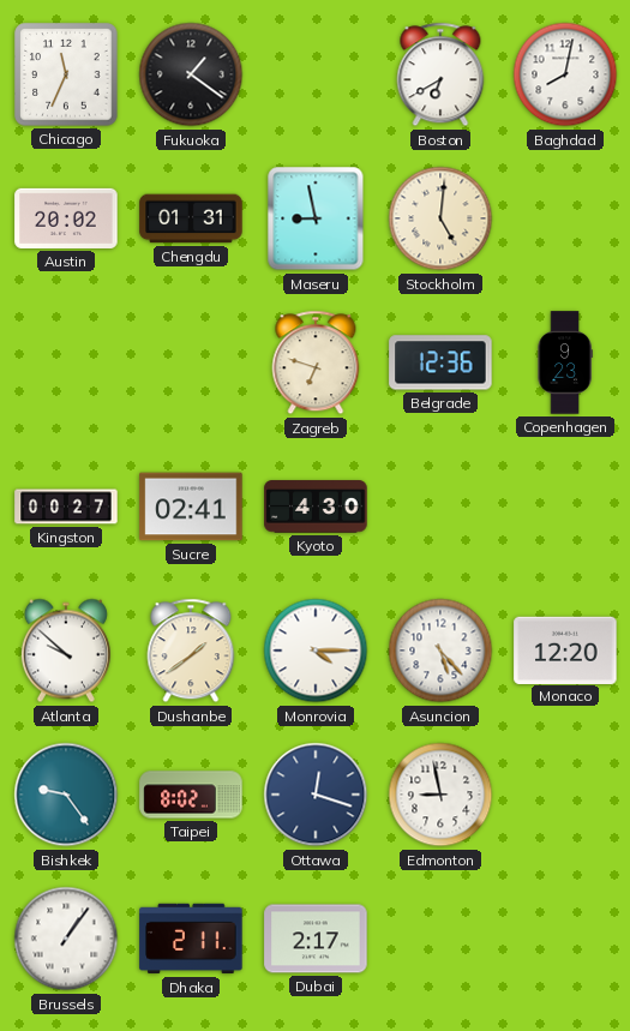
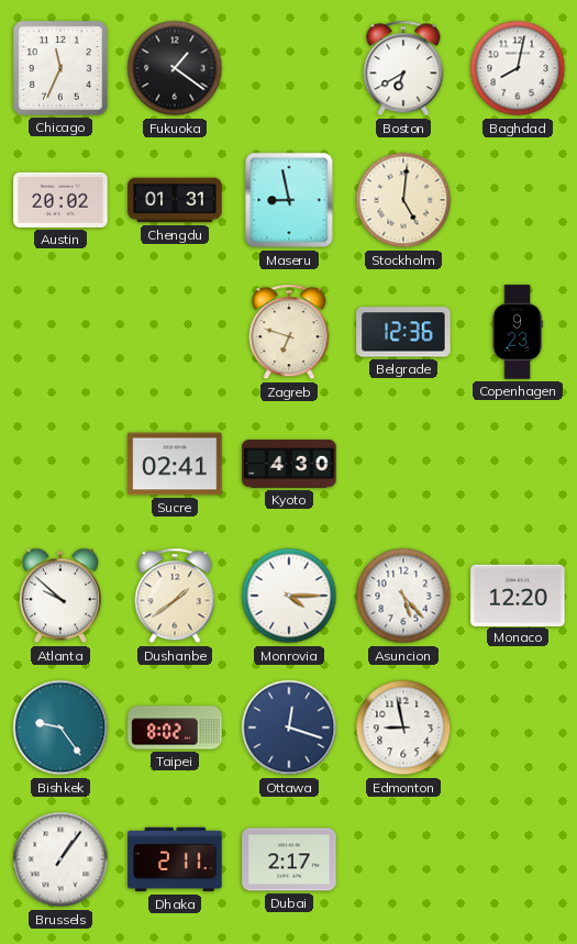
Kingston: 00:27 -> none (66, 506)
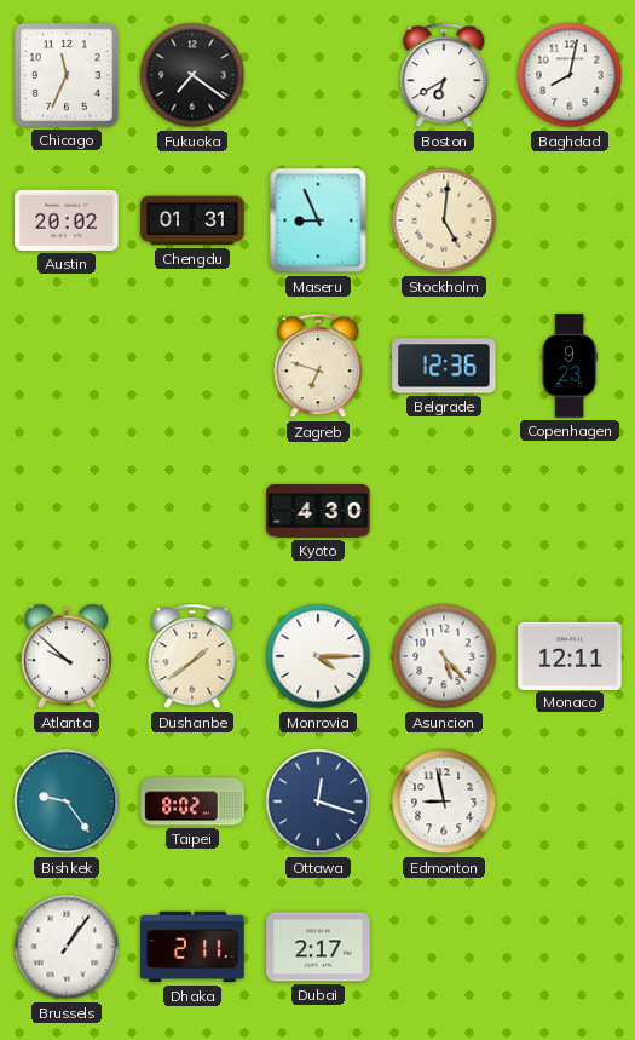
Fukuoka: 1:21 -> 7:21 (192, 75)
Maseru: 8:58 -> 8:56 (318, 220)
Sucre: 02:41 -> none (175, 464)
Monaco: 12:20 -> 12:11 (570, 655)
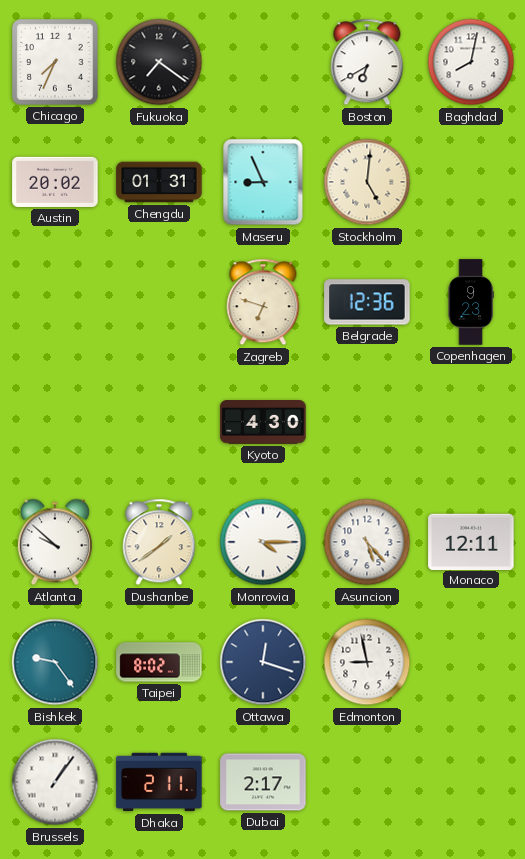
Chicago: 11:34 -> 7:34 (55, 62)
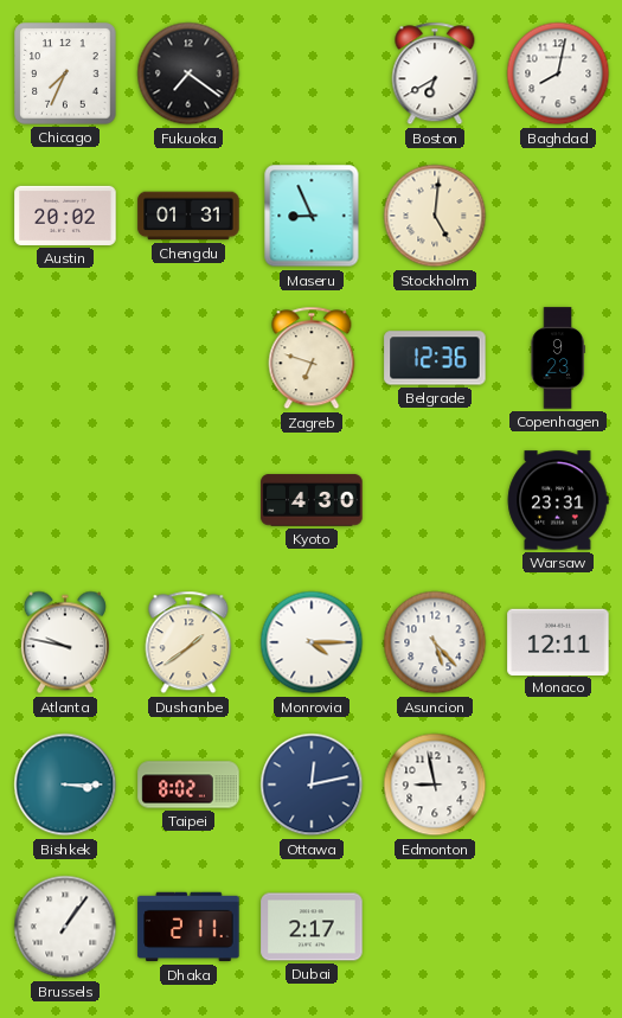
Warsaw: none -> 23:31 (558, 500)
Atlanta: 9:52 -> 9:47 (65, 642)
Bishkek: 9:24 -> 3:15 (65, 785)
Ottawa: 12:18 -> 12:13 (312, 785)
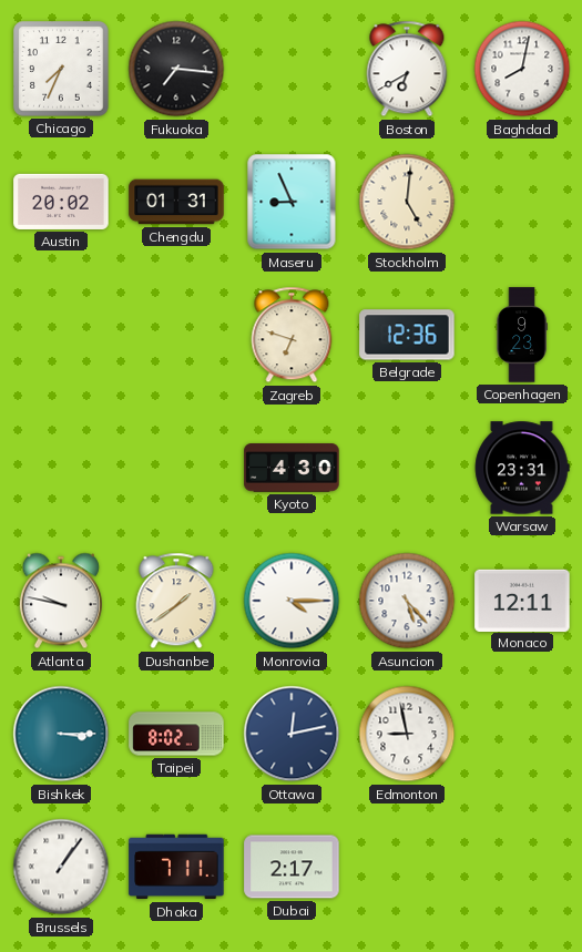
Fukuoka: 7:21 -> 7:16 (176, 69)
Dhaka: 2:11 -> 7:11 (176, 867)
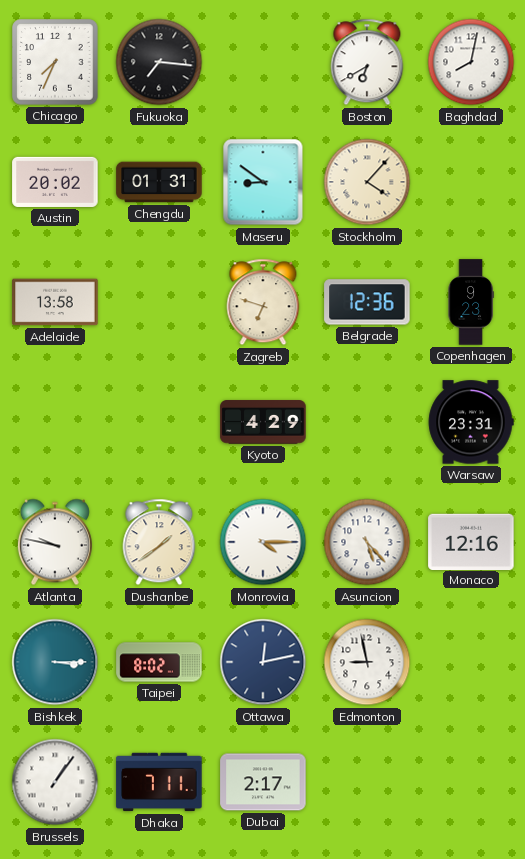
Maseru: 8:56 -> 8:51 (263, 182)
Stockholm: 5:01 -> 4:07 (367, 182)
Adelaide: none -> 13:58 (55, 302)
Kyoto: 4:30 -> 4:29 (263, 422)
Monaco: 12:11 -> 12:16 (471, 541)
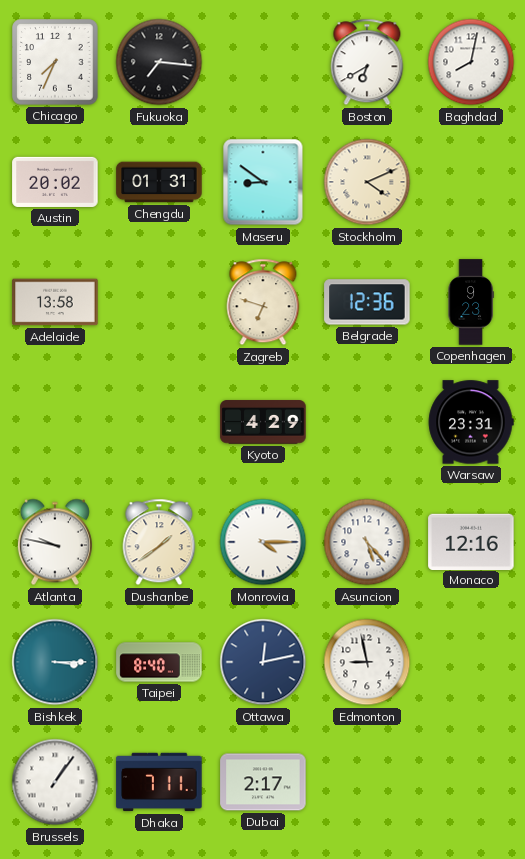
Stockholm: 4:07 -> 4:11 (367, 182)
Taipei: 8:02 -> 8:40 (159, 662)
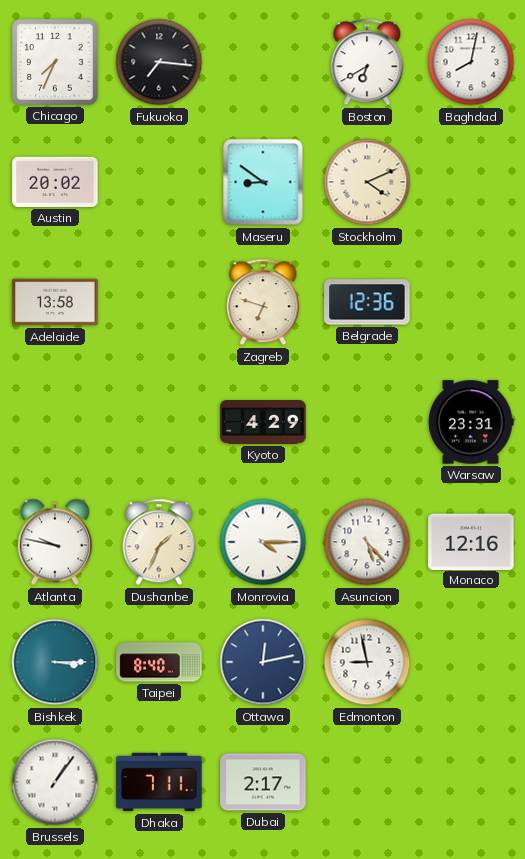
Chengdu: 01:31 -> none (159, 182)
Copenhagen: 9:23 -> none (471, 302)
Dushanbe: 1:39 -> 1:34 (159, 542)
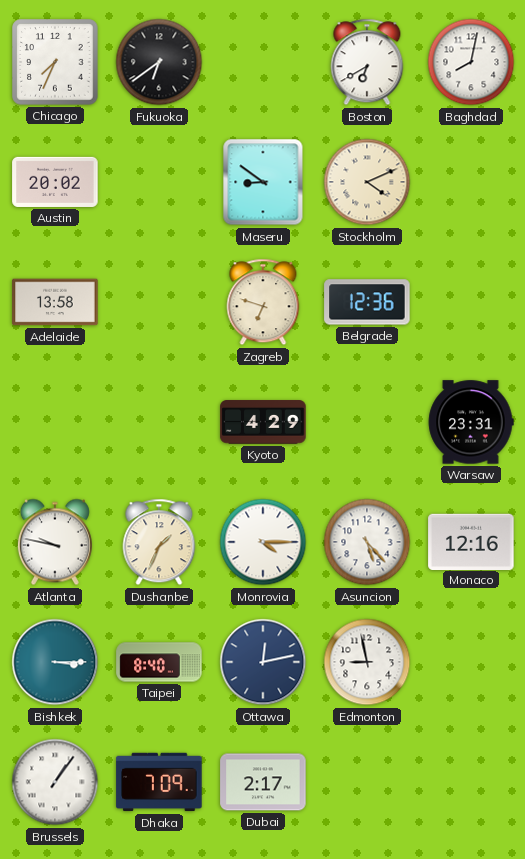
Fukuoka: 7:16 -> 6:39 (159, 62)
Dhaka: 7:11 -> 7:09 (159, 782)
